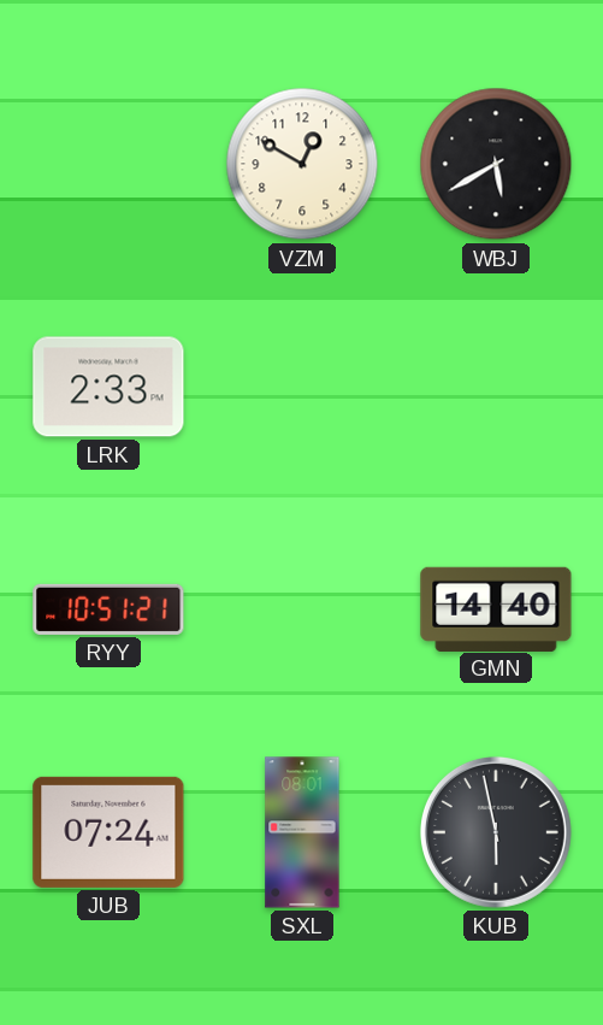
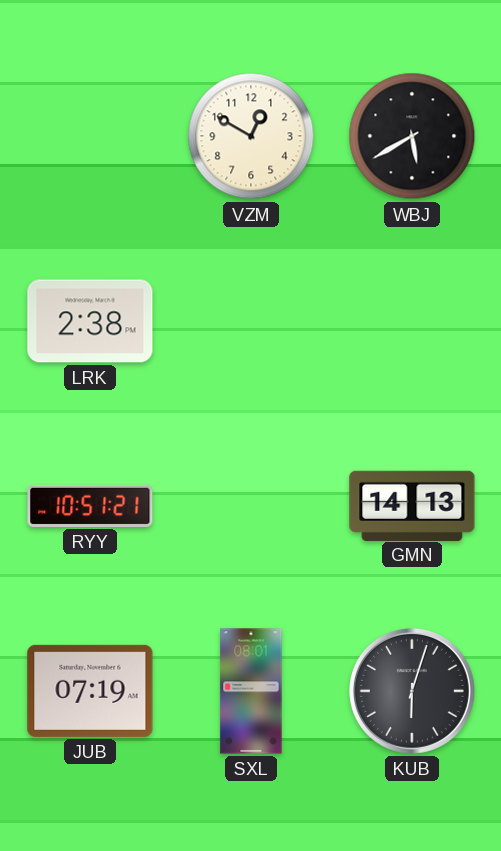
LRK: 2:33 -> 2:38 (90, 321)
GMN: 14:40 -> 14:13 (412, 505)
JUB: 07:24 -> 07:19 (90, 691)
KUB: 5:58 -> 6:03 (412, 691)
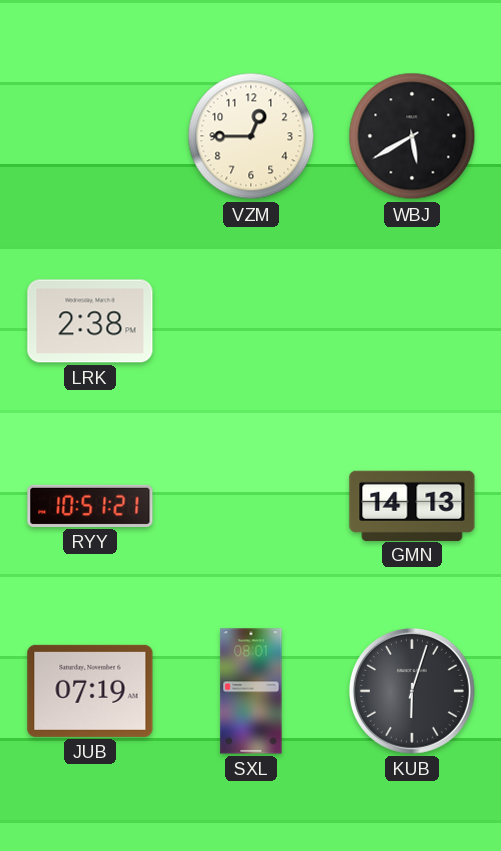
VZM: 12:50 -> 12:45 (251, 136)
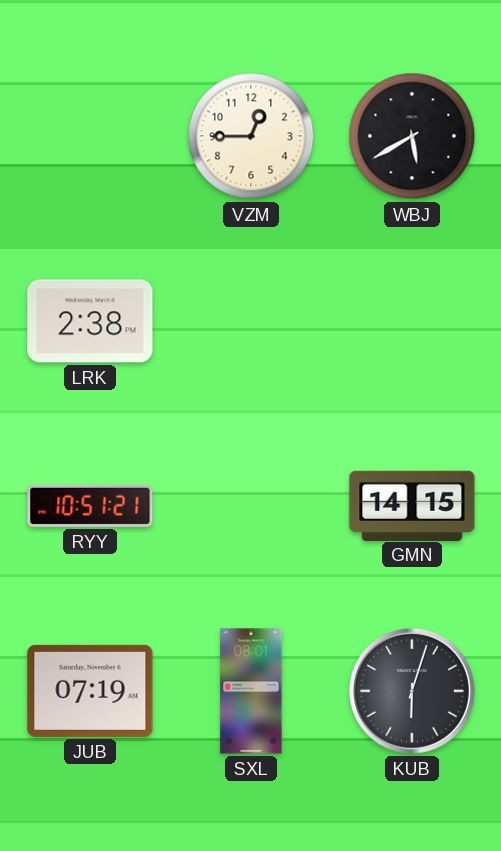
GMN: 14:13 -> 14:15 (412, 505)
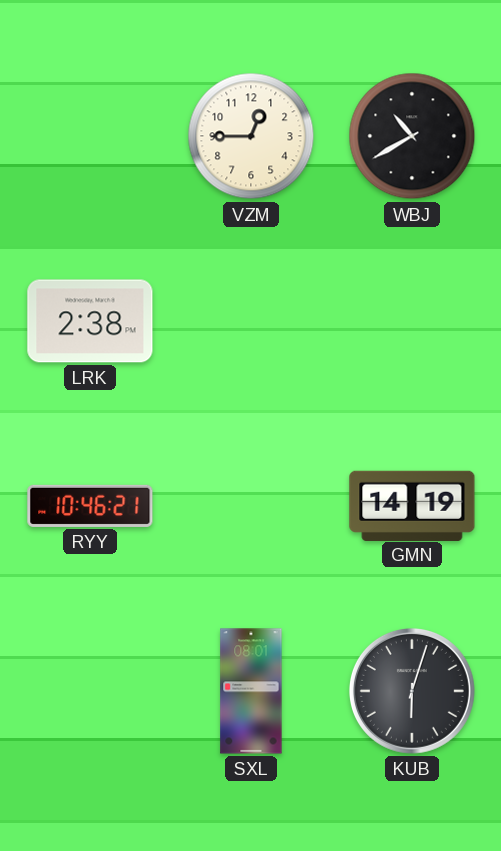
WBJ: 5:40 -> 10:40 (412, 136)
RYY: 10:51 -> 10:46 (90, 506)
GMN: 14:15 -> 14:19 (412, 505)
JUB: 07:19 -> none (90, 691)
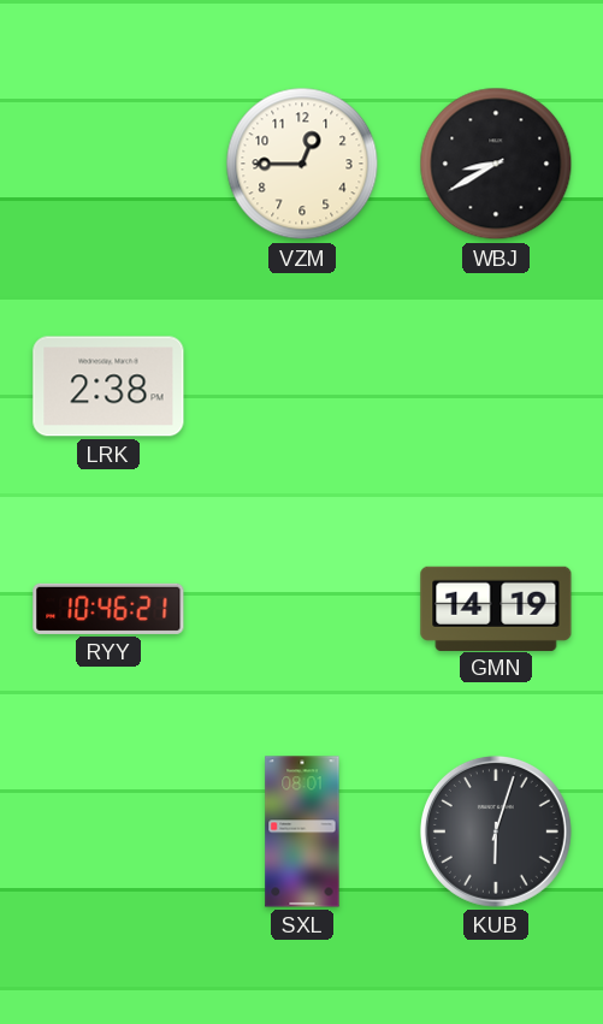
WBJ: 10:40 -> 8:40 (496, 164)
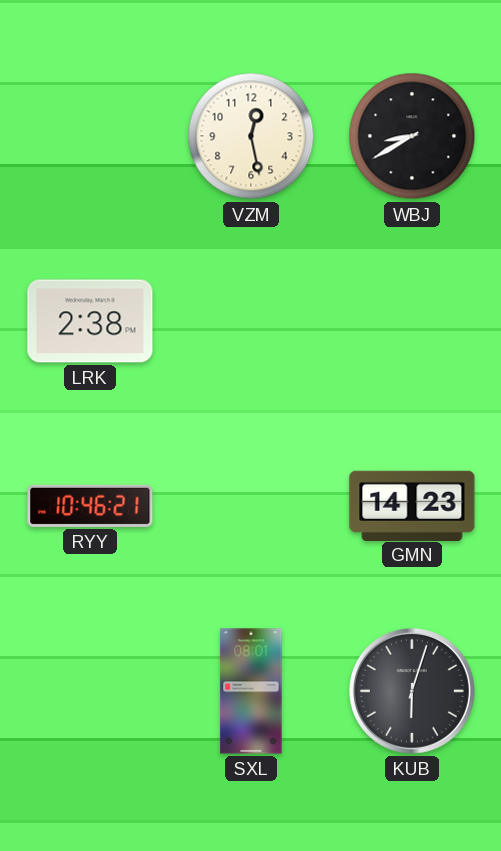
VZM: 12:45 -> 12:28 (251, 136)
GMN: 14:19 -> 14:23 (412, 505)
